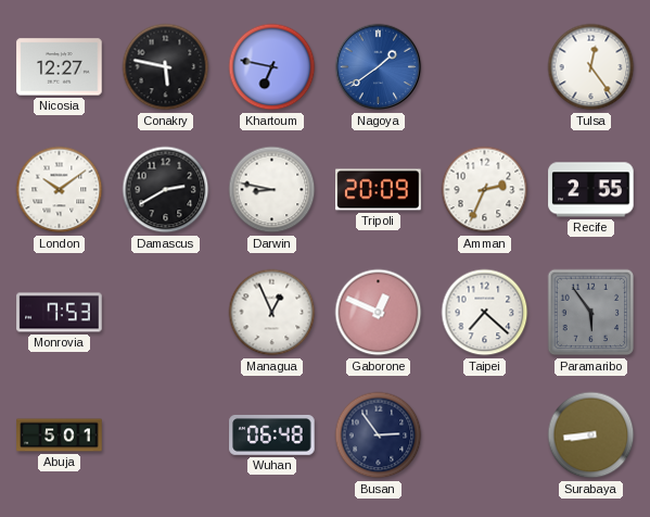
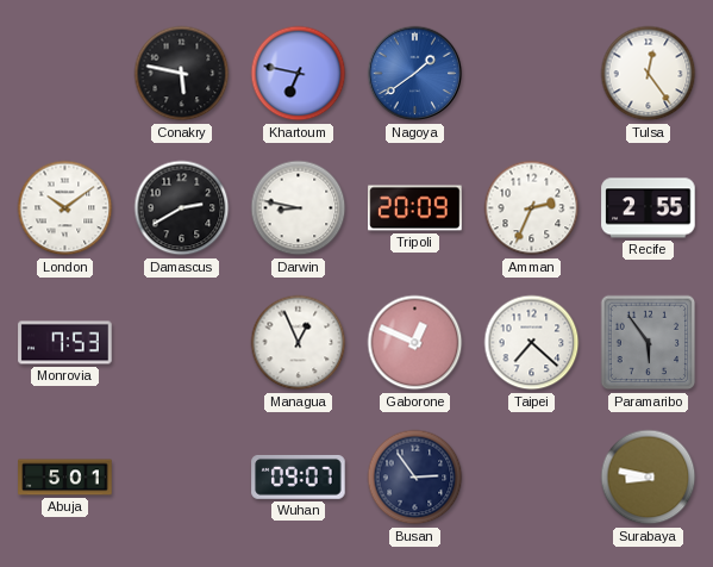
Nicosia: 12:27 -> none (60, 67)
Wuhan: 06:48 -> 09:07 (299, 476)
Surabaya: 8:44 -> 8:47 (649, 478)
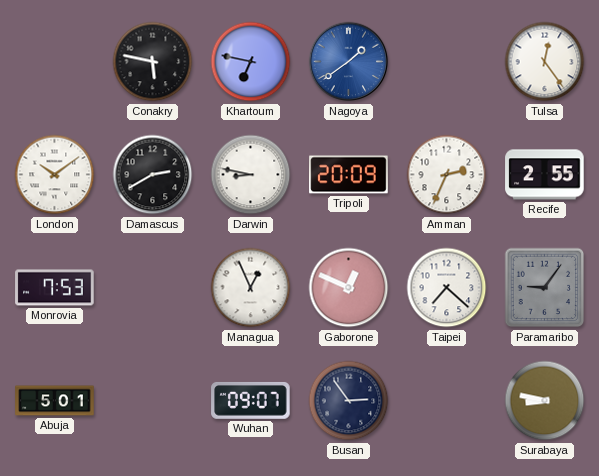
Paramaribo: 5:54 -> 9:06 (545, 288)
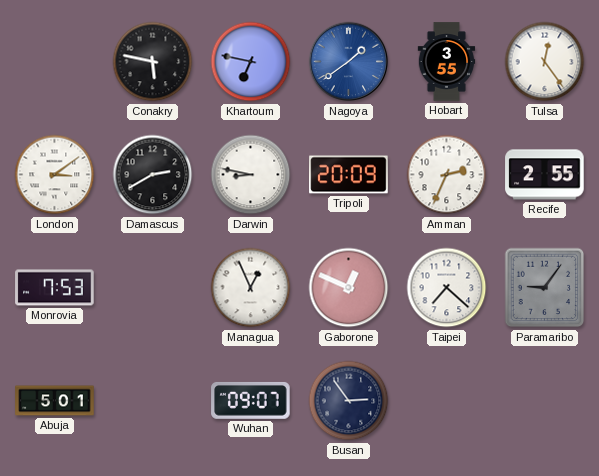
Hobart: none -> 3:55 (447, 62)
London: 10:09 -> 3:09 (55, 175)
Surabaya: 8:47 -> none (545, 401)
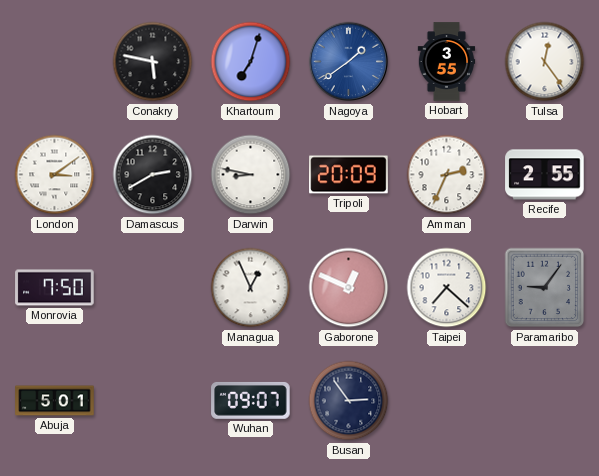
Khartoum: 6:47 -> 7:03 (251, 62)
Monrovia: 7:53 -> 7:50 (55, 288)
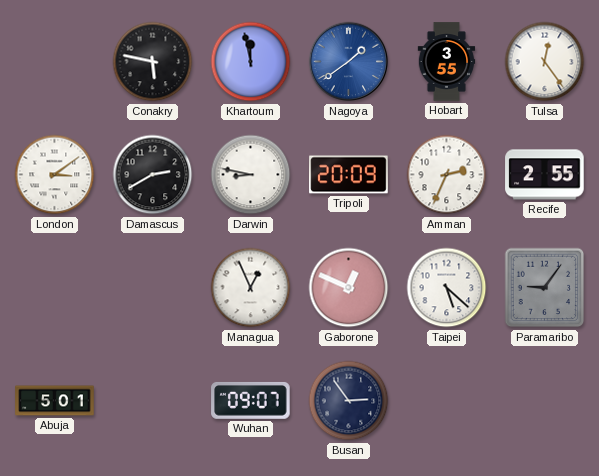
Khartoum: 7:03 -> 11:58 (251, 62)
Monrovia: 7:50 -> none (55, 288)
Taipei: 7:22 -> 5:22 (447, 288)
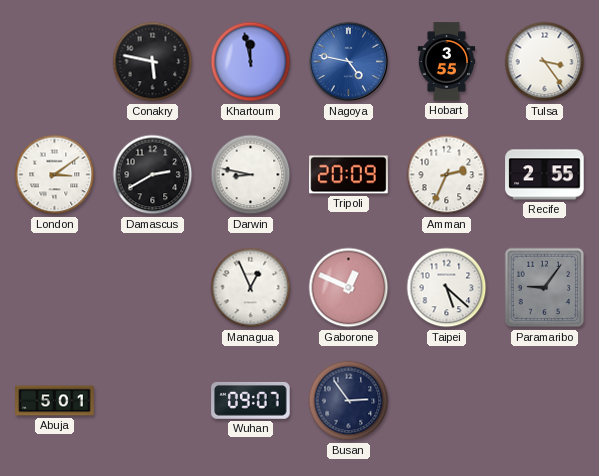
Nagoya: 1:39 -> 4:47 (349, 62)
Tulsa: 12:24 -> 3:24 (545, 62)
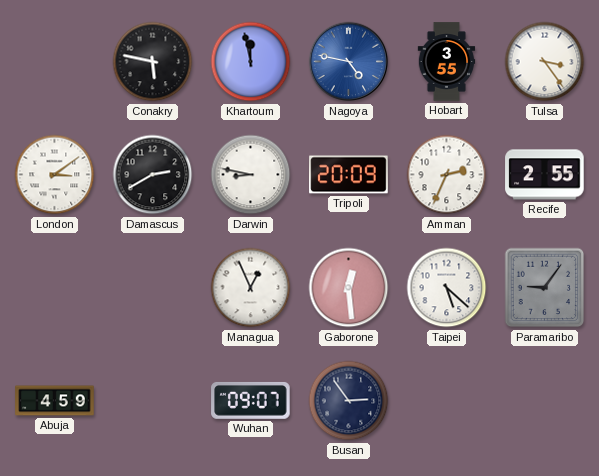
Gaborone: 12:49 -> 12:29 (349, 288)
Abuja: 5:01 -> 4:59 (55, 401)
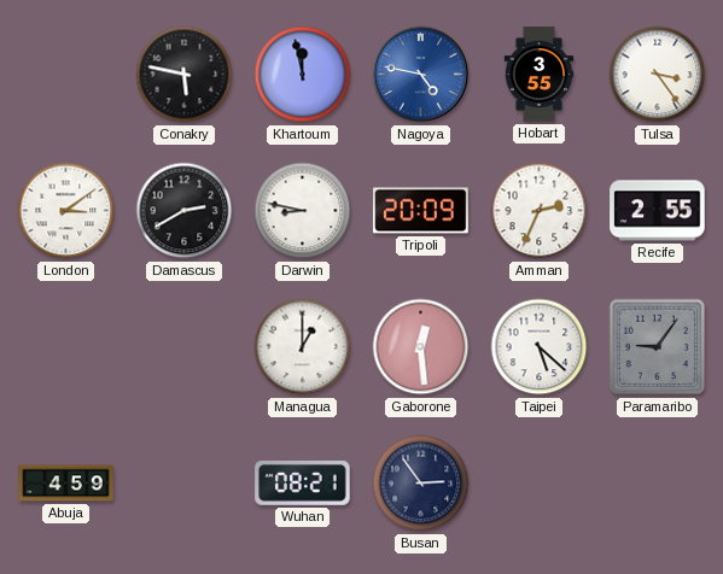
Managua: 12:56 -> 1:00 (303, 347)
Wuhan: 09:07 -> 08:21 (303, 482)
